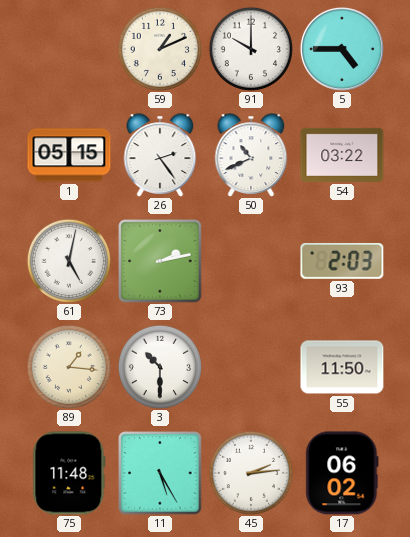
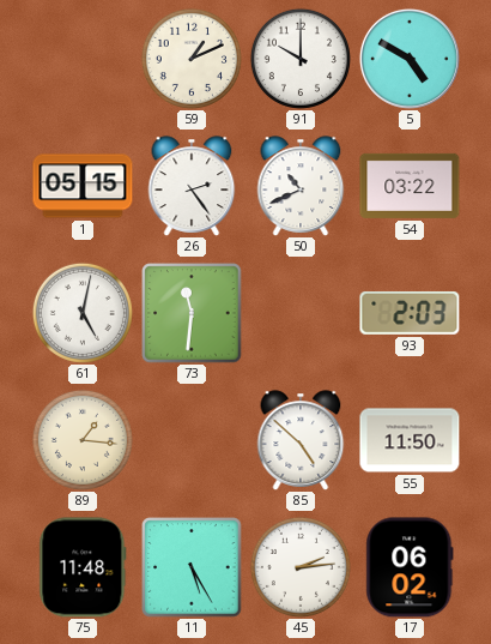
5: 4:45 -> 4:50 (410, 59)
73: 2:13 -> 11:31 (192, 313)
3: 10:30 -> none (160, 367)
85: none -> 4:52 (301, 440)
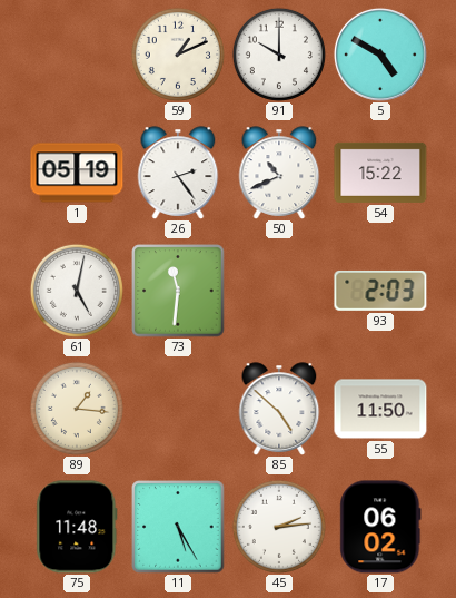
1: 05:15 -> 05:19 (77, 173)
54: 03:22 -> 15:22 (380, 173)
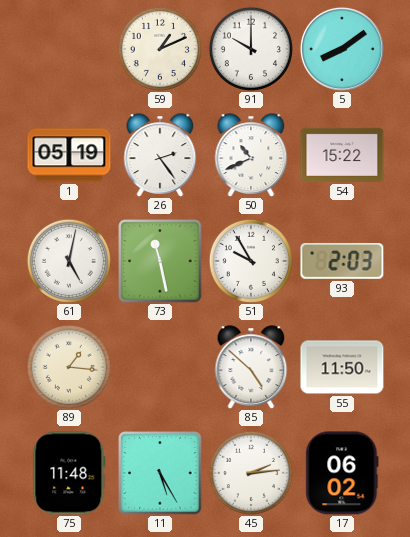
5: 4:50 -> 8:09 (342, 49)
73: 11:31 -> 11:28 (160, 261)
51: none -> 9:55 (251, 261)
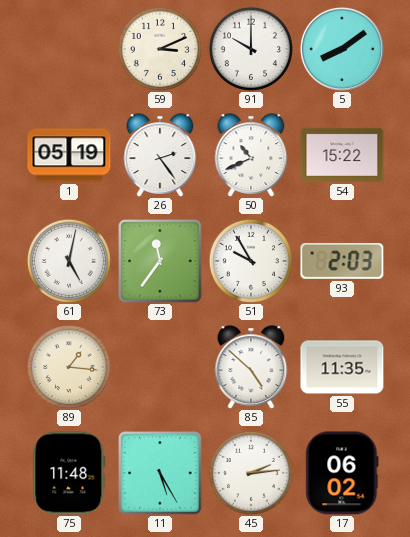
59: 1:11 -> 3:11 (160, 49)
73: 11:28 -> 11:36 (160, 261)
55: 11:50 -> 11:35 (342, 367)
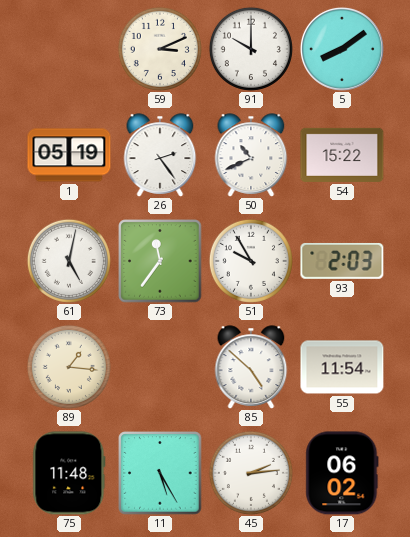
55: 11:35 -> 11:54 (342, 367)
